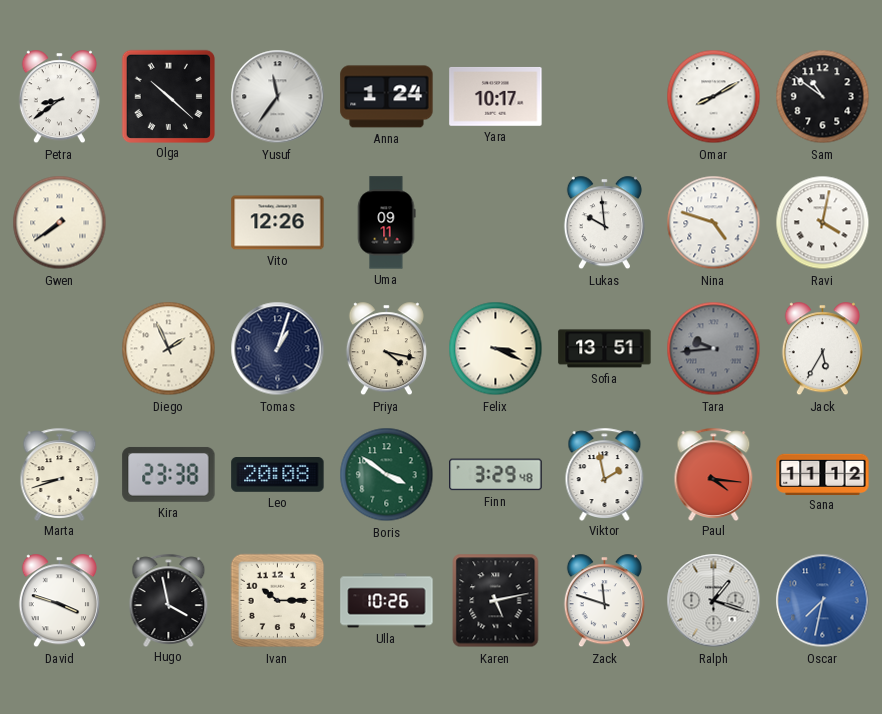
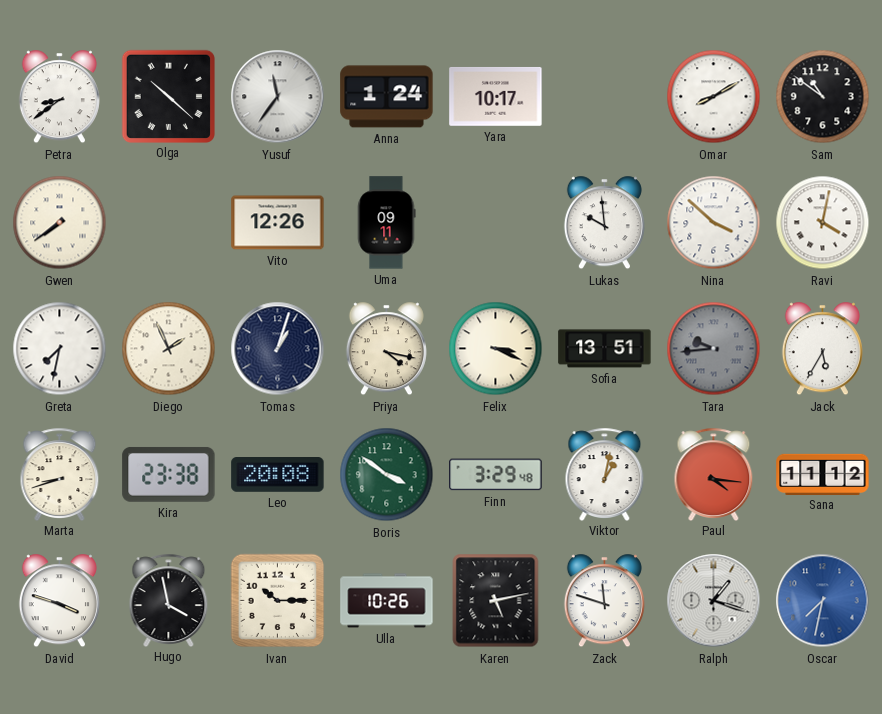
Nina: 4:48 -> 3:52 (714, 223)
Greta: none -> 7:32 (60, 349)
Viktor: 1:58 -> 1:02 (605, 474)
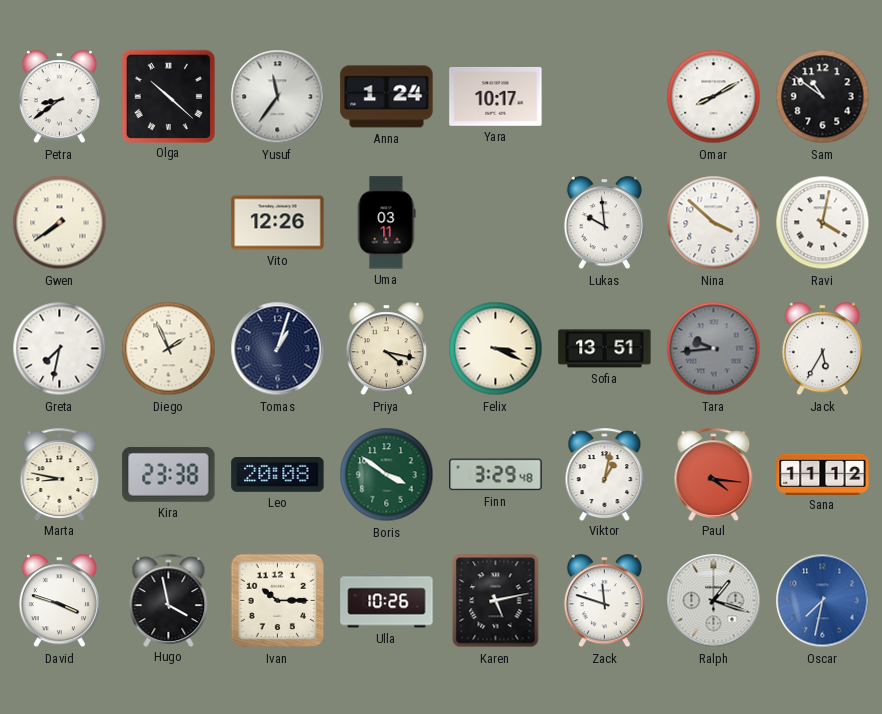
Uma: 09:11 -> 03:11 (387, 223)
Marta: 8:42 -> 8:47 (60, 474)
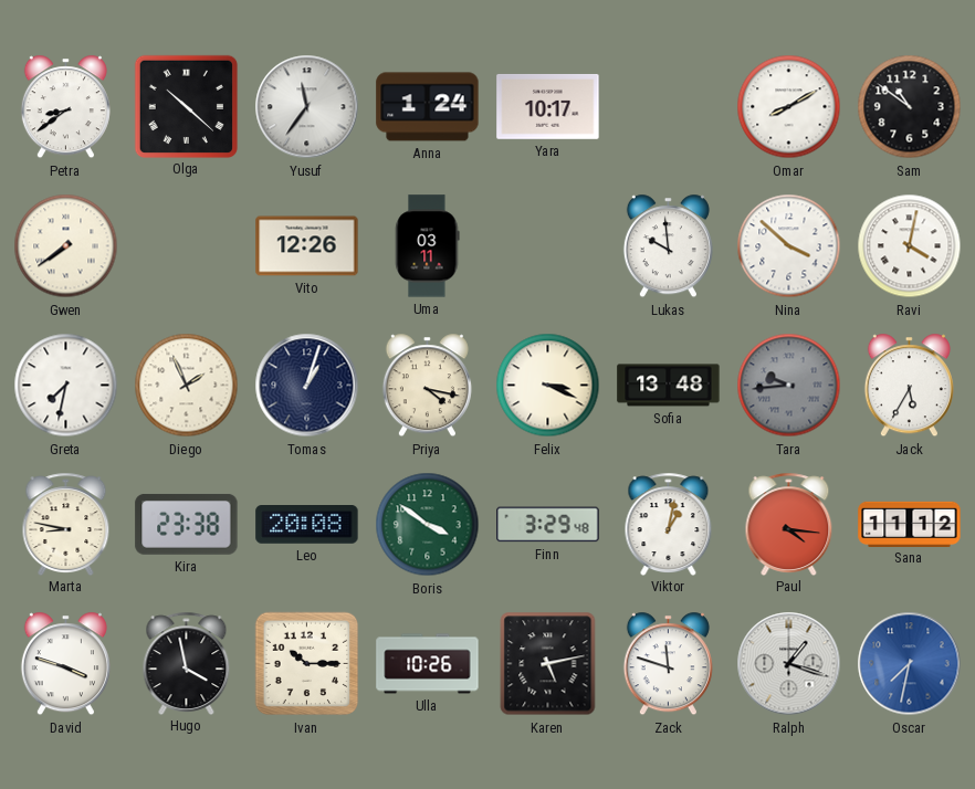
Sofia: 13:51 -> 13:48 (669, 386)
